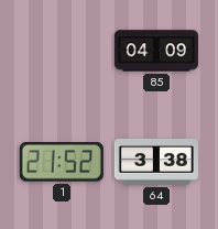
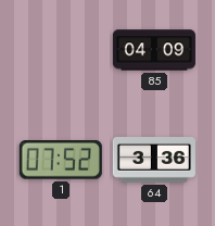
1: 21:52 -> 07:52 (61, 161)
64: 3:38 -> 3:36 (154, 161)
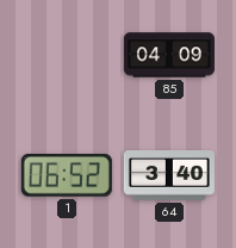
1: 07:52 -> 06:52 (67, 176)
64: 3:36 -> 3:40 (169, 176)
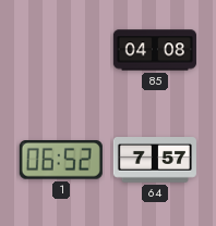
85: 04:09 -> 04:08 (155, 50)
64: 3:40 -> 7:57 (155, 161)
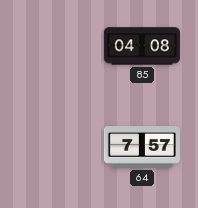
1: 06:52 -> none (61, 161)
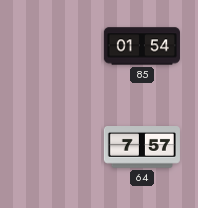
85: 04:08 -> 01:54 (142, 46)
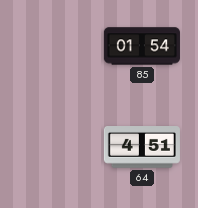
64: 7:57 -> 4:51 (142, 148)
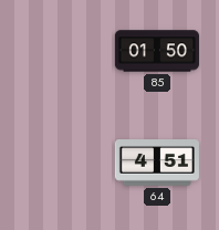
85: 01:54 -> 01:50 (157, 51)
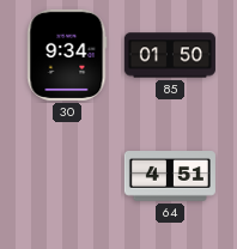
30: none -> 9:34 (67, 55)
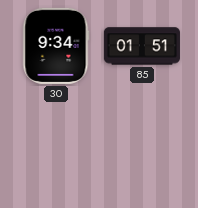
85: 01:50 -> 01:51 (142, 46)
64: 4:51 -> none (170, 177)
